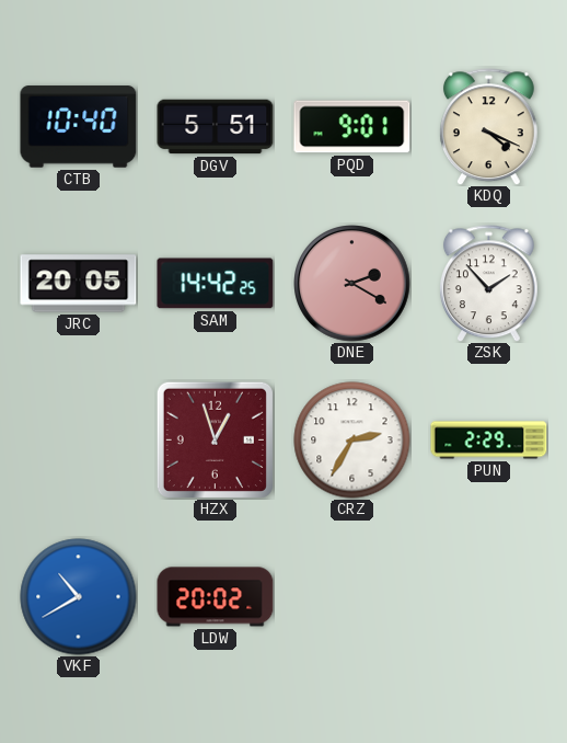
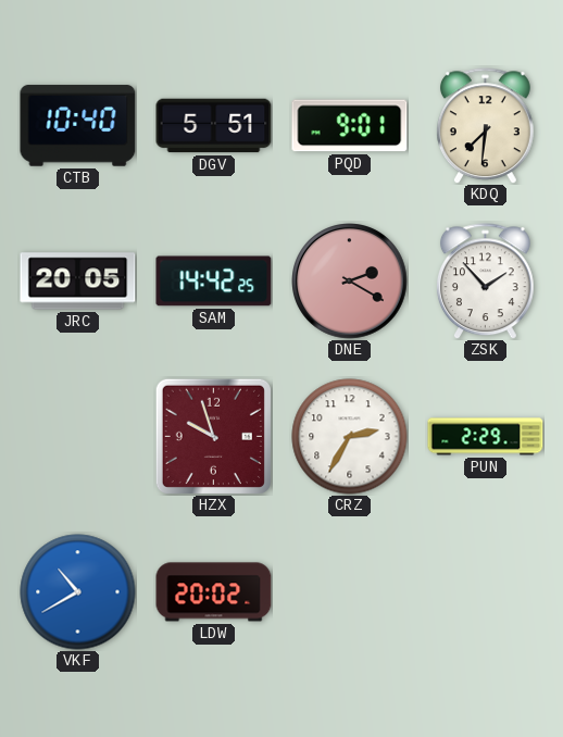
KDQ: 4:19 -> 7:31 (485, 126)
HZX: 12:57 -> 9:57 (213, 436)
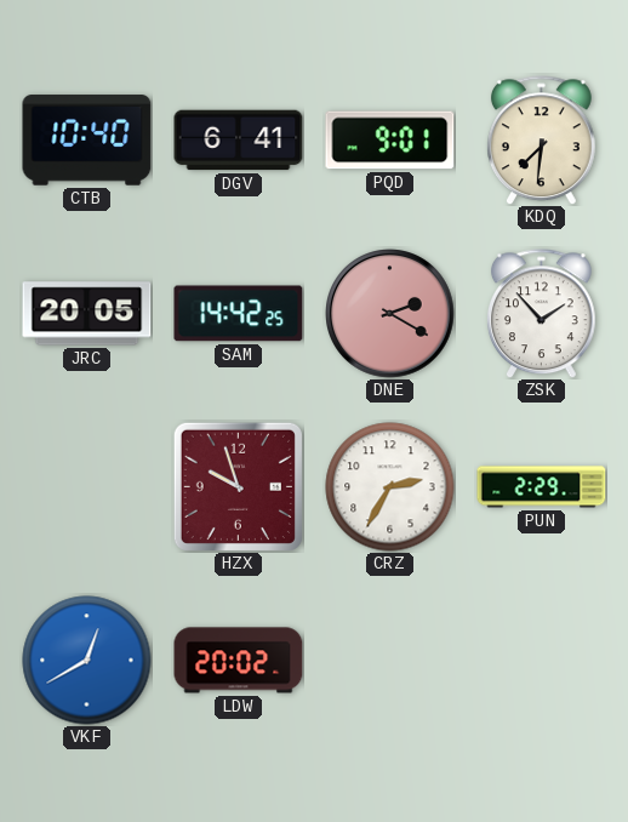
DGV: 5:51 -> 6:41 (239, 141)
VKF: 10:40 -> 12:40 (87, 661)
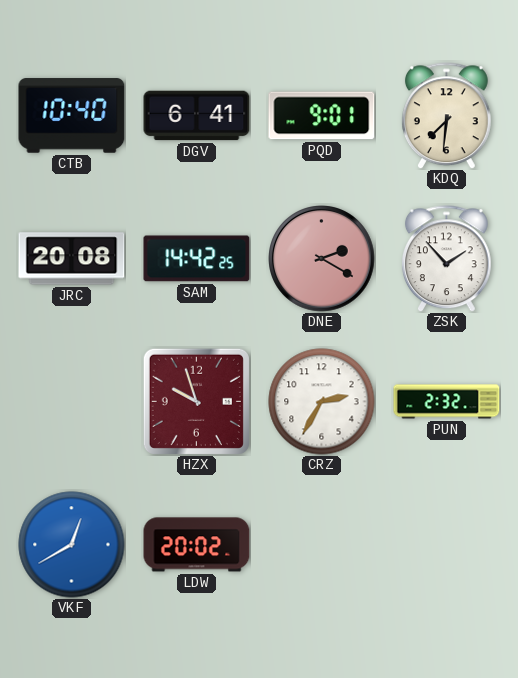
JRC: 20:05 -> 20:08 (72, 259)
PUN: 2:29 -> 2:32 (447, 402)
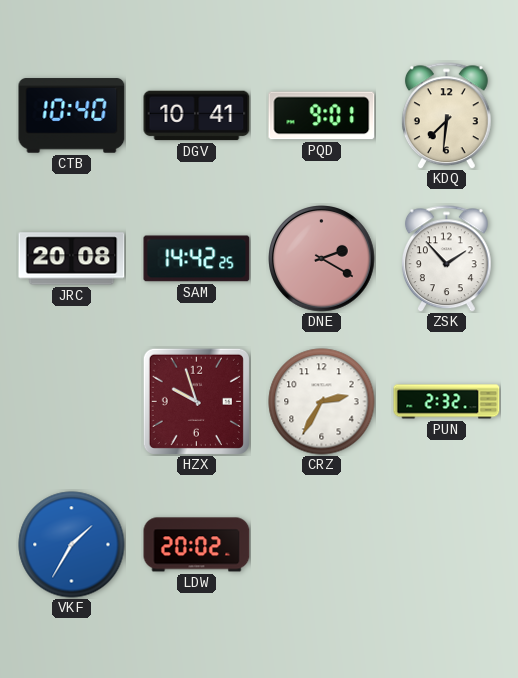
DGV: 6:41 -> 10:41 (197, 116)
VKF: 12:40 -> 1:35 (72, 545)
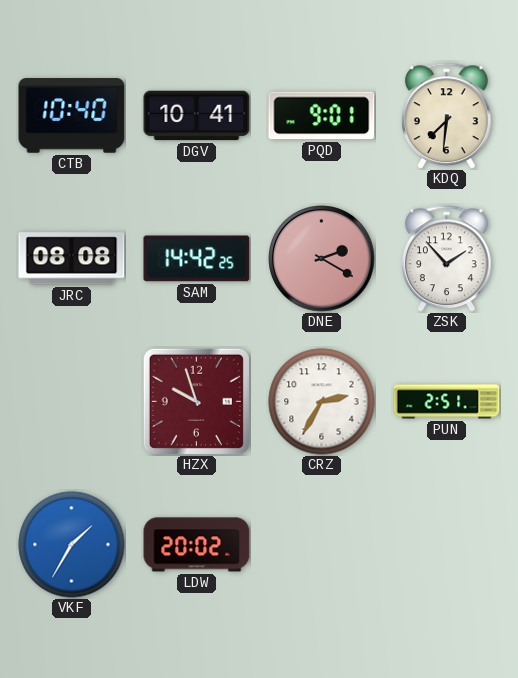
JRC: 20:08 -> 08:08 (72, 259)
PUN: 2:32 -> 2:51 (447, 402)
